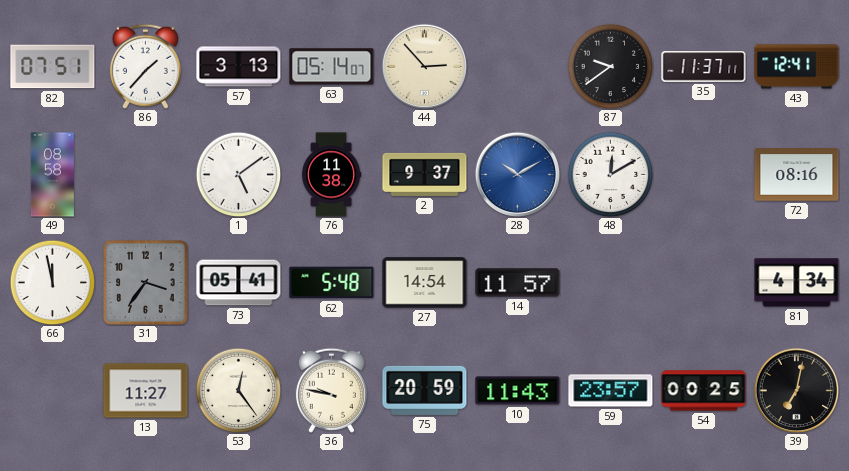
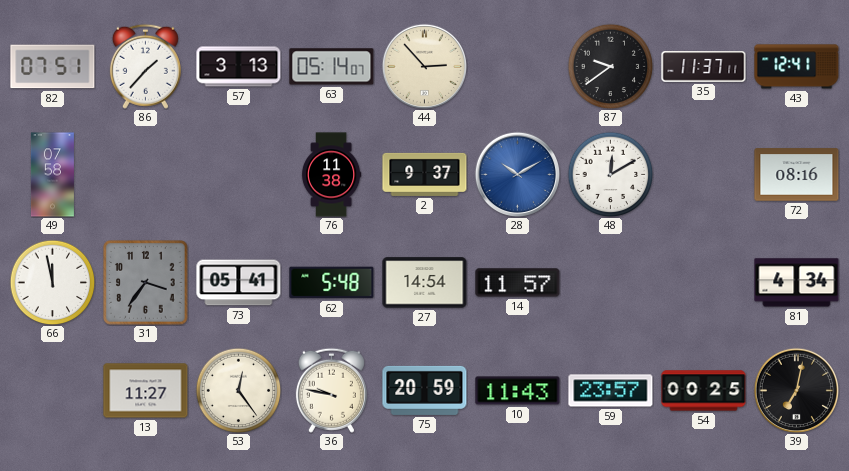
49: 08:58 -> 07:58 (52, 175)
1: 5:09 -> none (238, 174)
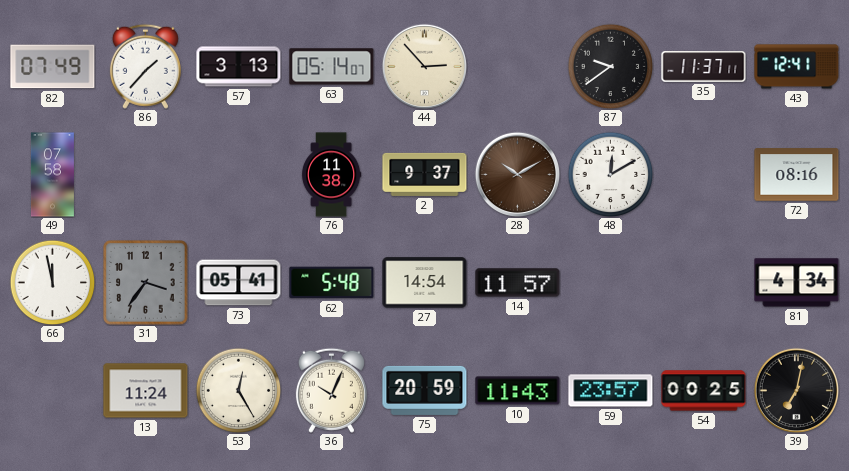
82: 07:51 -> 07:49 (53, 67)
28 dial: blue -> brown (517, 174)
13: 11:27 -> 11:24 (146, 391)
53: 12:24 -> 12:25 (238, 390)
36: 9:47 -> 10:04 (331, 390)
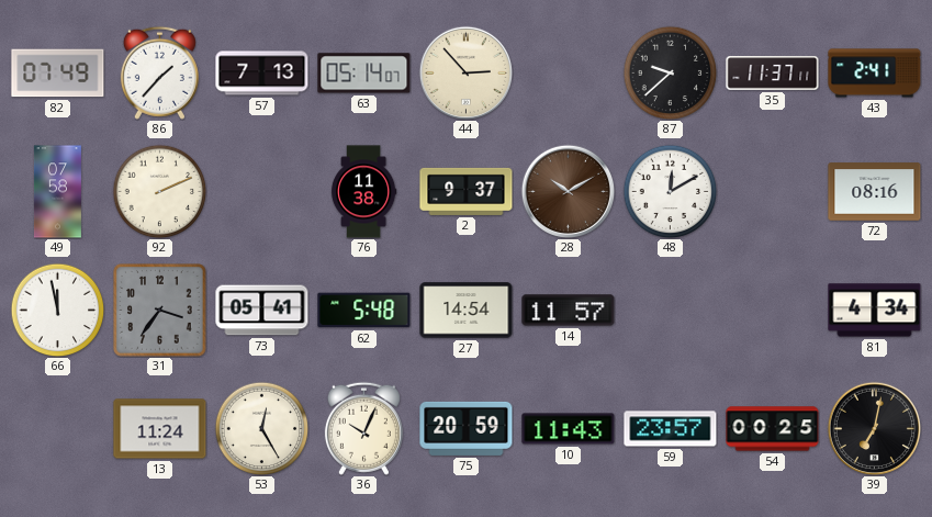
57: 3:13 -> 7:13 (262, 74)
87: 9:39 -> 9:38 (670, 72)
43: 12:41 -> 2:41 (875, 74)
92: none -> 2:11 (159, 191)
